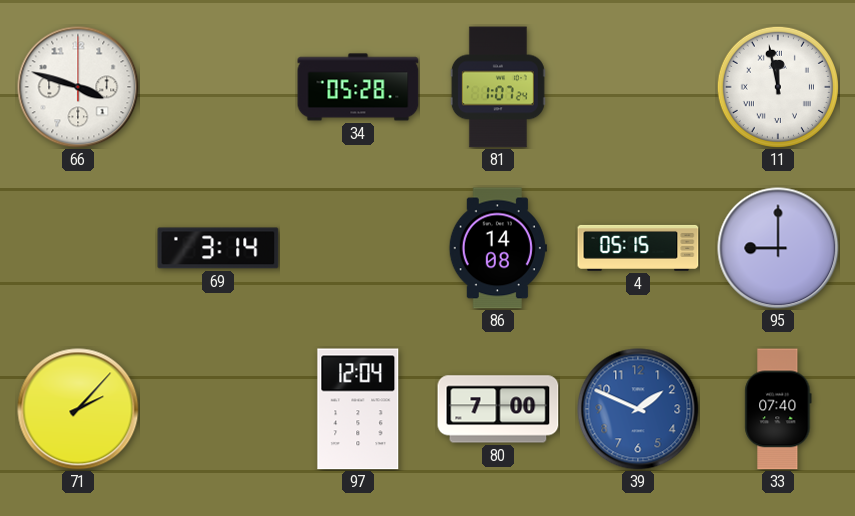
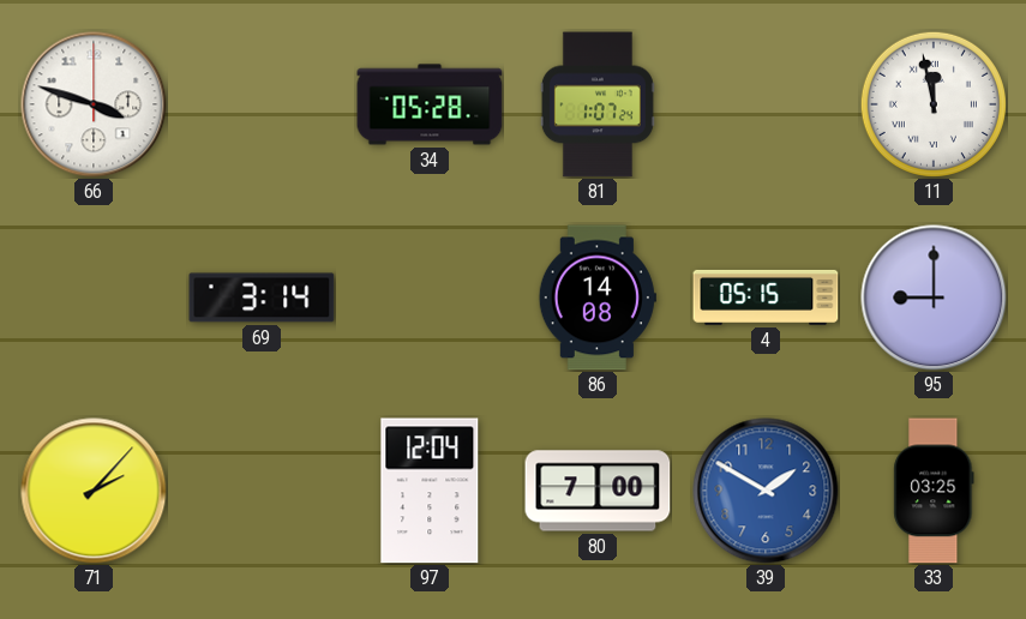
39: 1:49 -> 1:50 (766, 491)
33: 07:40 -> 03:25 (934, 491)
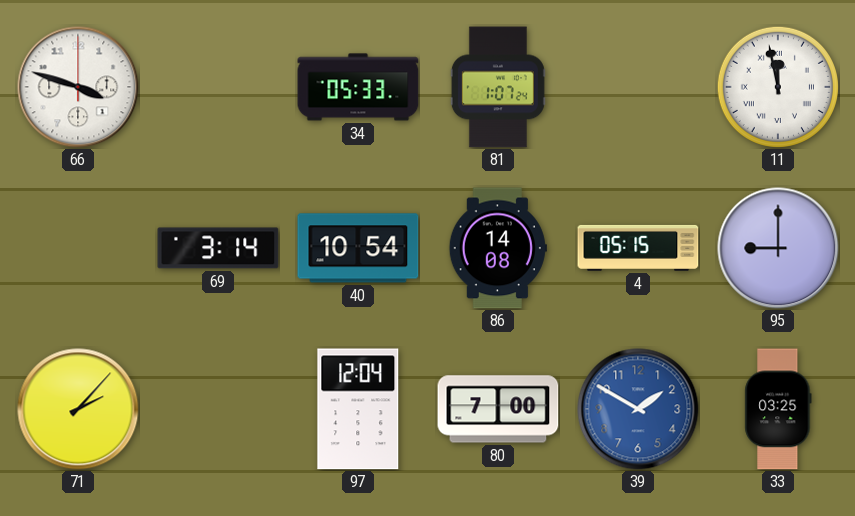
34: 05:28 -> 05:33 (358, 87)
40: none -> 10:54 (358, 248)
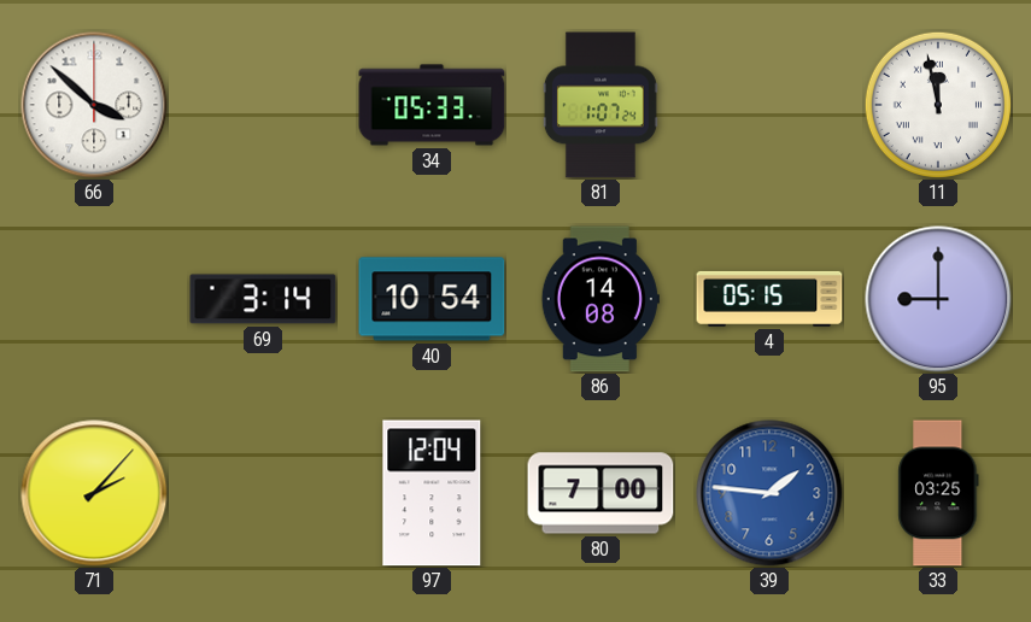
66: 3:48 -> 3:52 (94, 105)
39: 1:50 -> 1:46 (769, 493)
